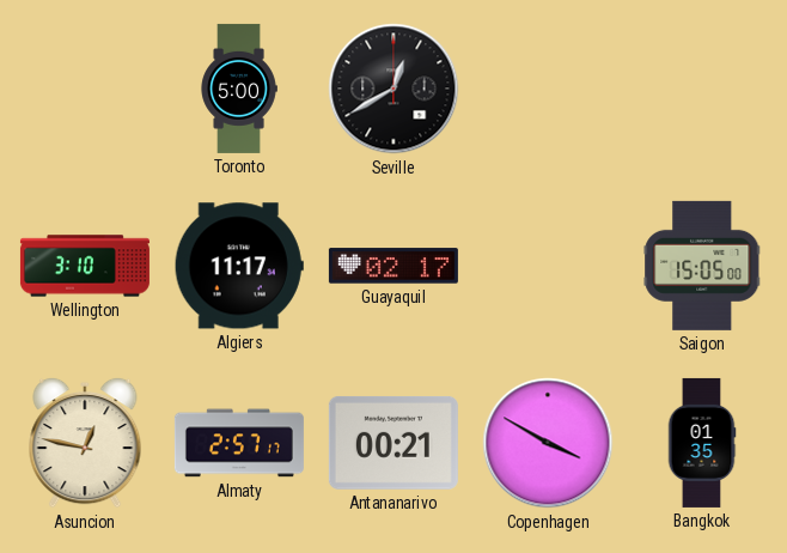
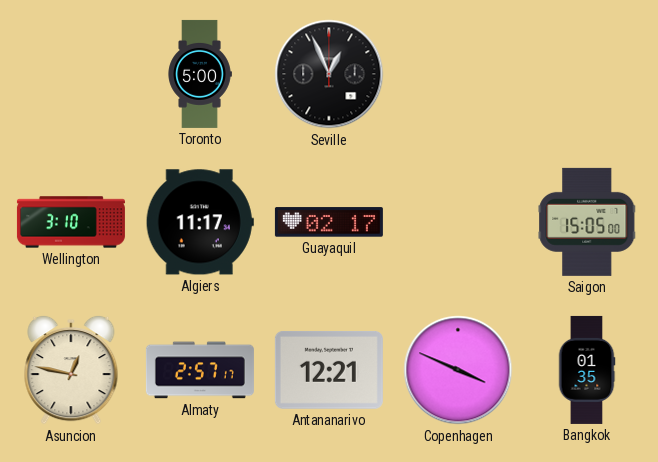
Seville: 12:40 -> 12:56 (329, 74)
Antananarivo: 00:21 -> 12:21 (329, 370)
Copenhagen: 3:50 -> 3:49 (458, 370)
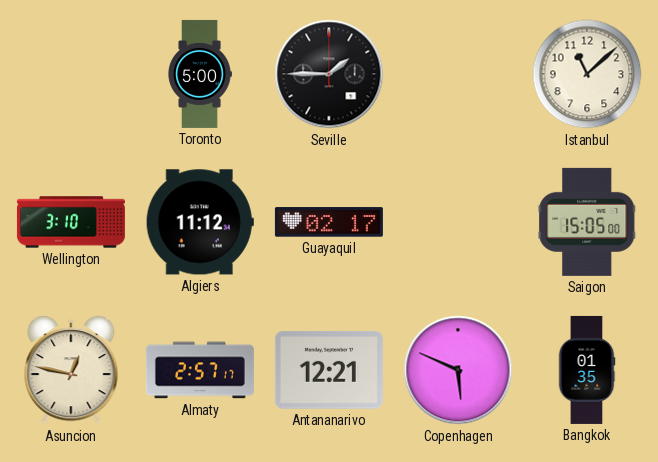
Seville: 12:56 -> 1:45 (329, 74)
Istanbul: none -> 11:08 (587, 74)
Algiers: 11:17 -> 11:12 (200, 222)
Copenhagen: 3:49 -> 5:49 (458, 370)
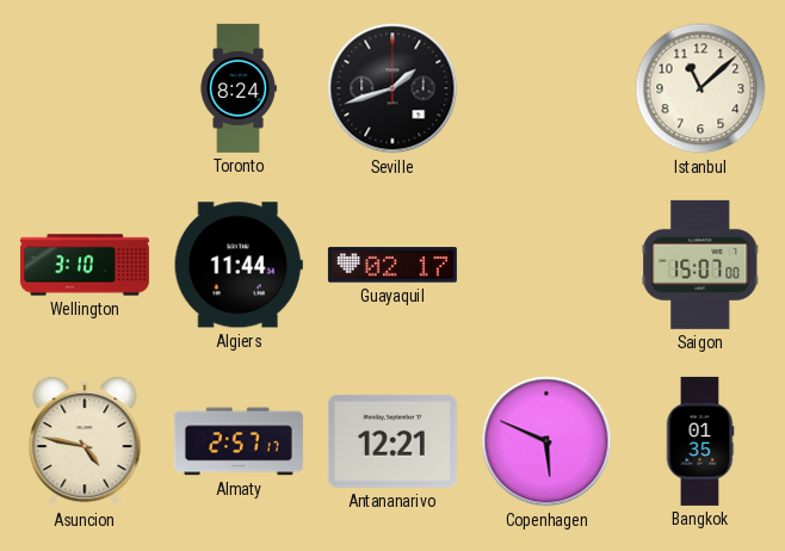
Toronto: 5:00 -> 8:24 (239, 88)
Seville: 1:45 -> 1:42 (392, 88)
Algiers: 11:12 -> 11:44 (239, 265)
Saigon: 15:05 -> 15:07 (700, 265)
Asuncion: 12:47 -> 4:47 (85, 441)
